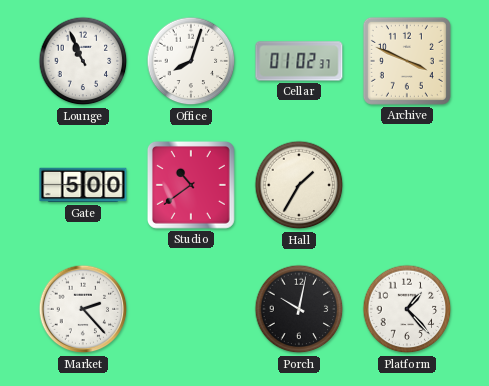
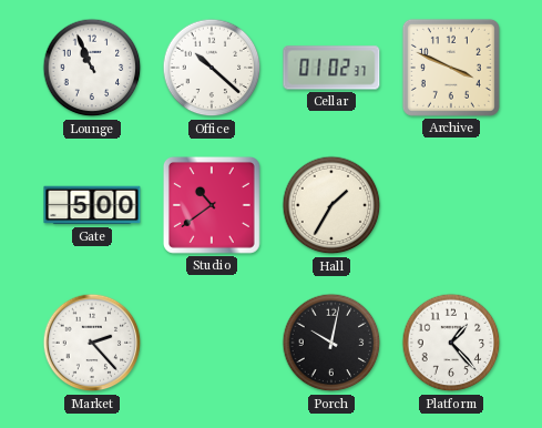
Office: 8:03 -> 10:22 (212, 68)
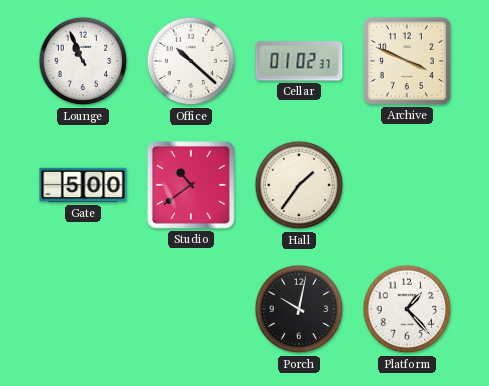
Hall: 1:35 -> 1:36 (299, 185)
Market: 2:23 -> none (92, 343)
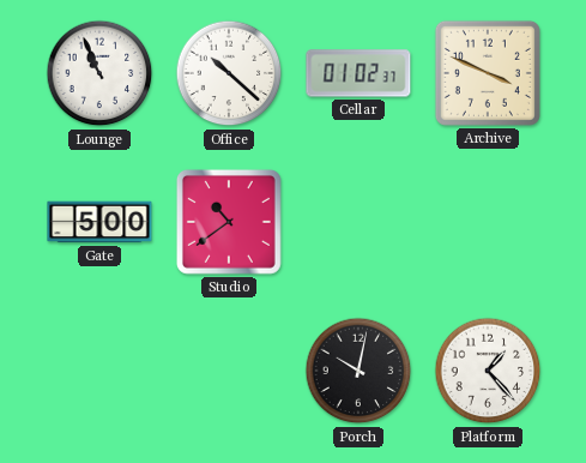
Hall: 1:36 -> none (299, 185)
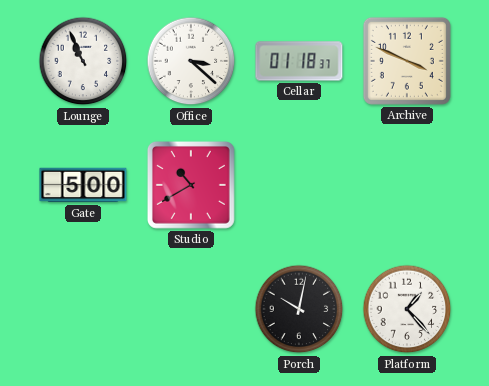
Office: 10:22 -> 3:22 (191, 61)
Cellar: 01:02 -> 01:18 (299, 61)
Studio: 10:39 -> 10:40 (191, 185)
